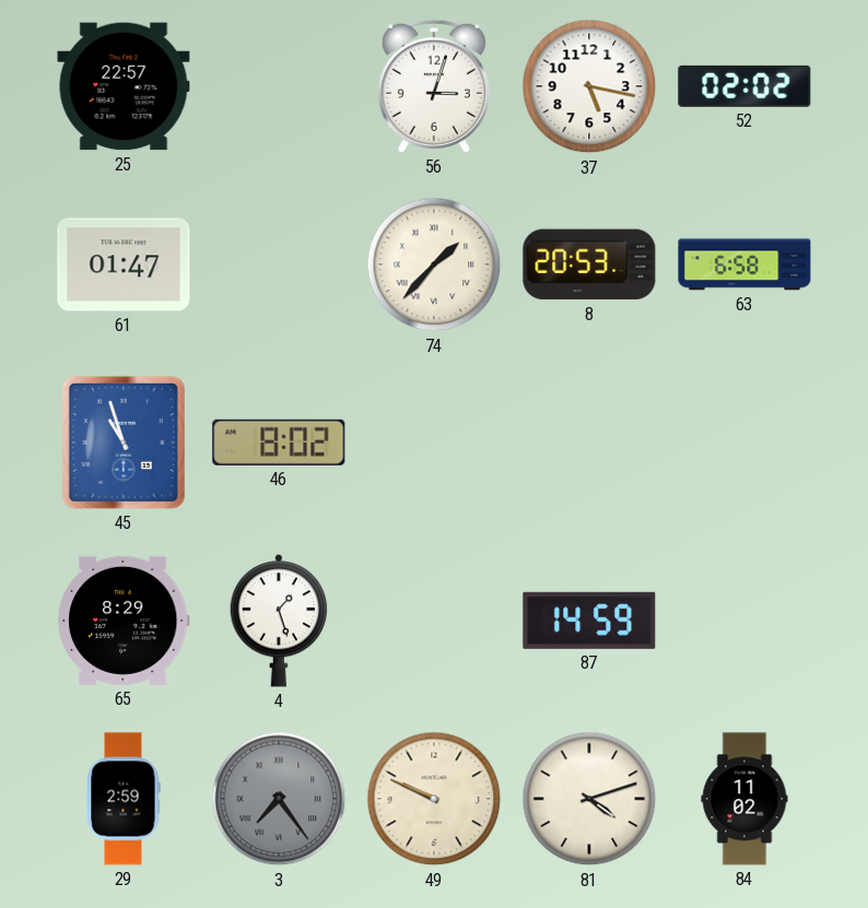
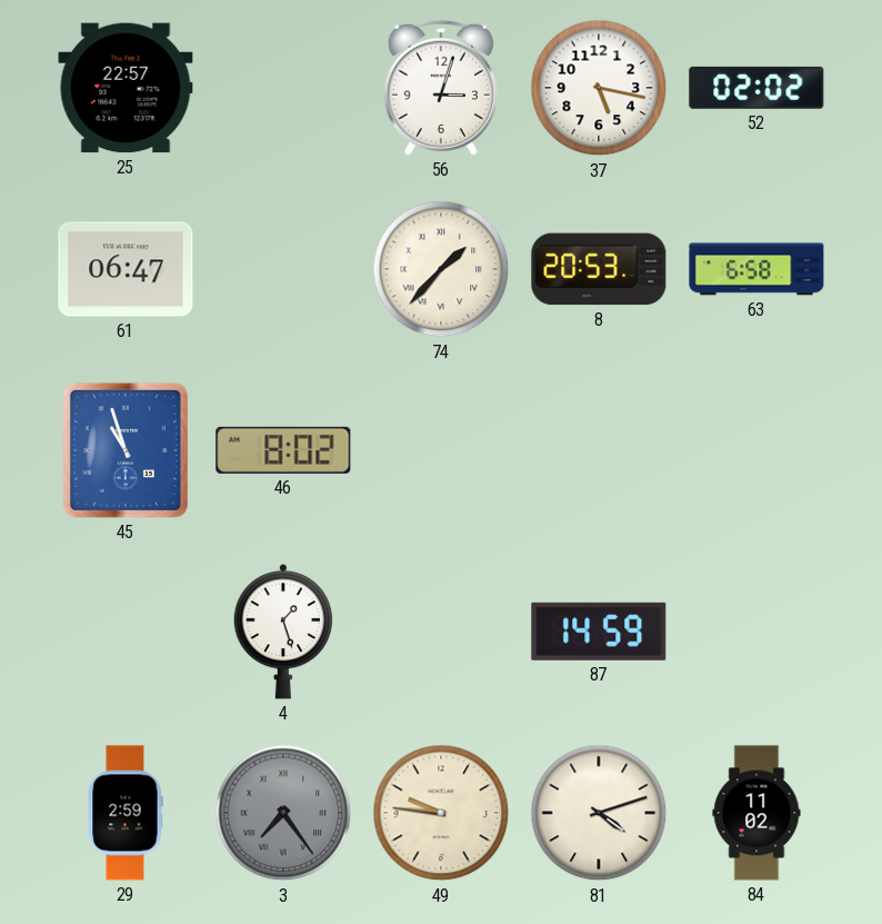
61: 01:47 -> 06:47 (126, 269)
65: 8:29 -> none (125, 621)
49: 9:49 -> 9:46 (441, 813)
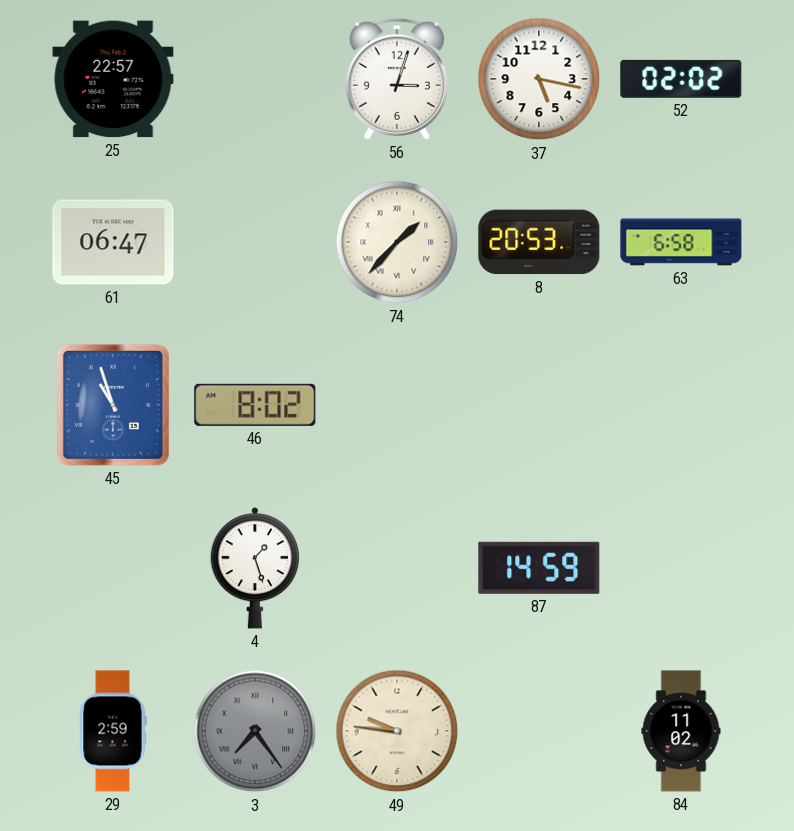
81: 4:12 -> none (599, 813)
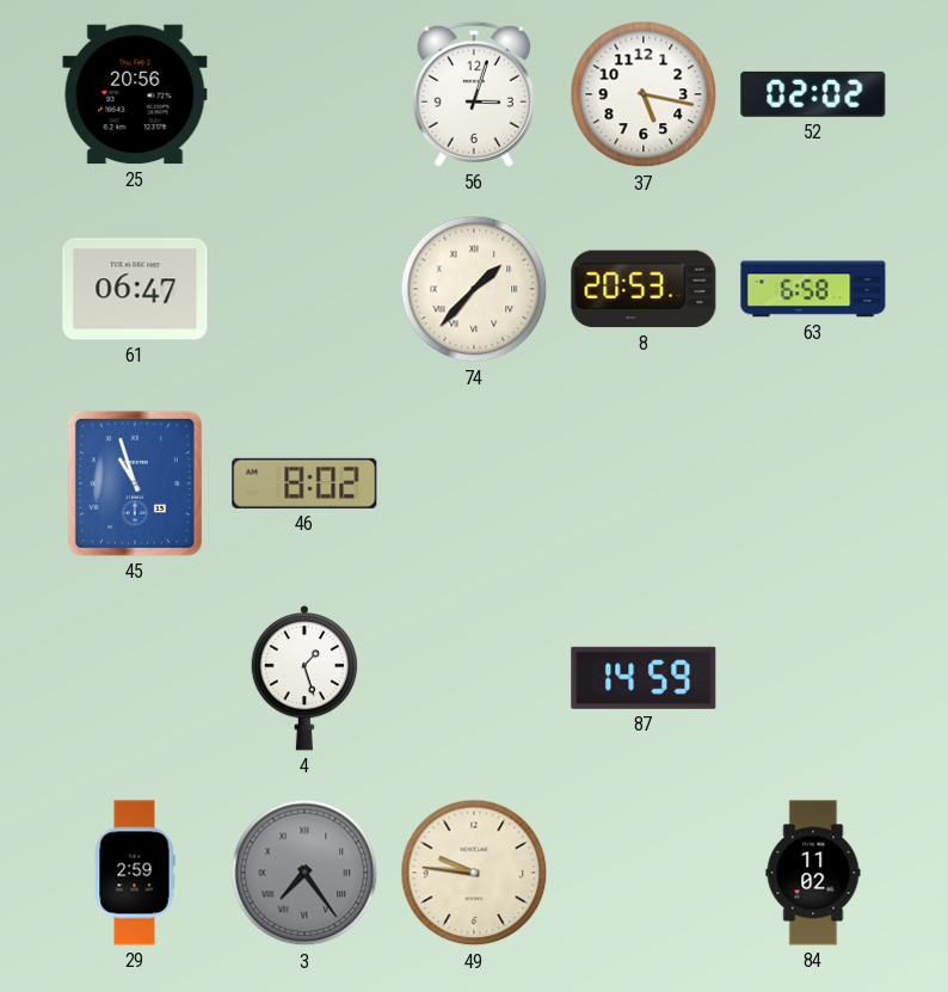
25: 22:57 -> 20:56 (135, 94)
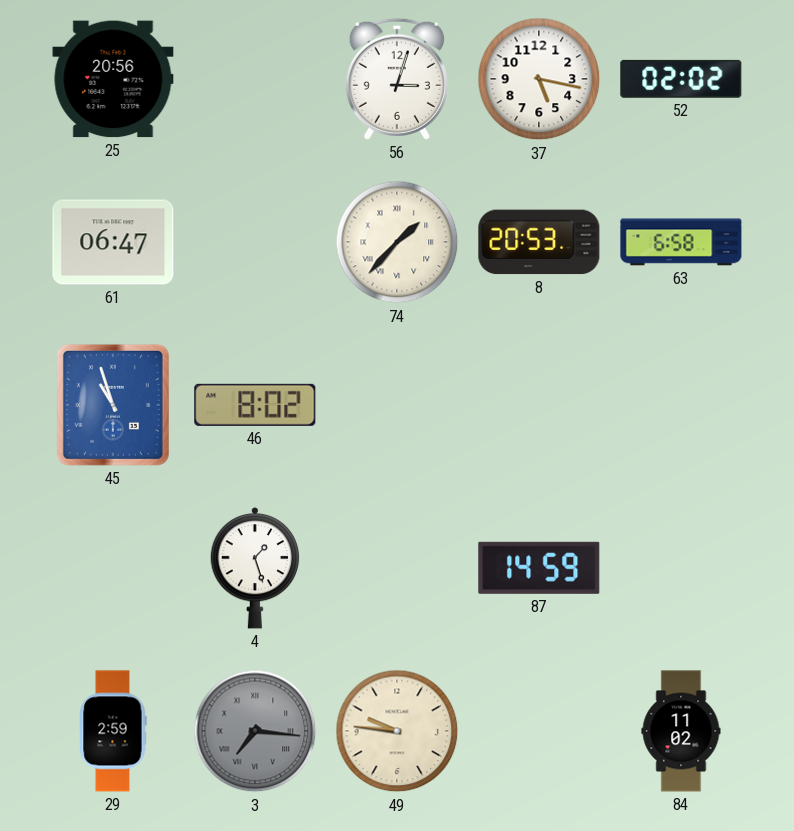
3: 7:24 -> 7:16 (255, 731)
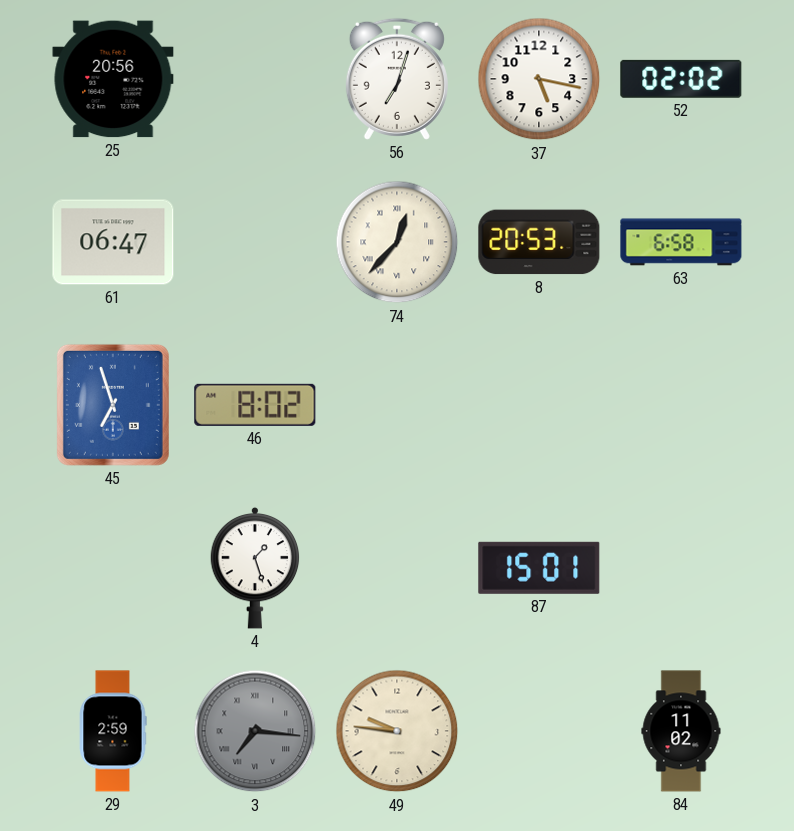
56: 3:03 -> 7:03 (397, 79)
74: 1:37 -> 12:37 (397, 242)
45: 10:57 -> 6:57 (113, 405)
87: 14:59 -> 15:01 (539, 568)
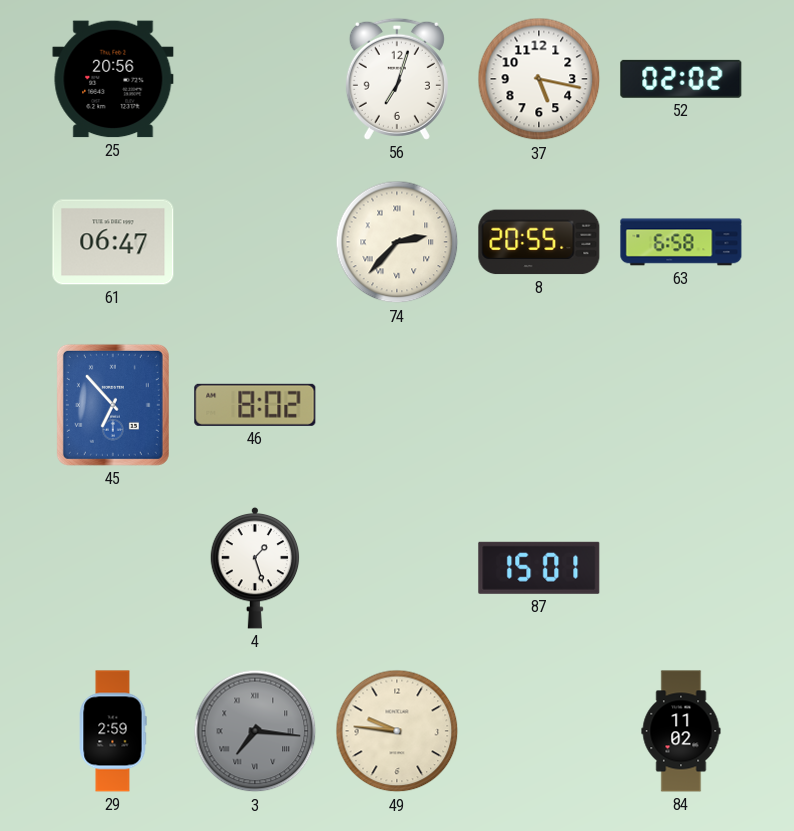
74: 12:37 -> 2:37 (397, 242)
8: 20:53 -> 20:55 (539, 242)
45: 6:57 -> 6:53 (113, 405)
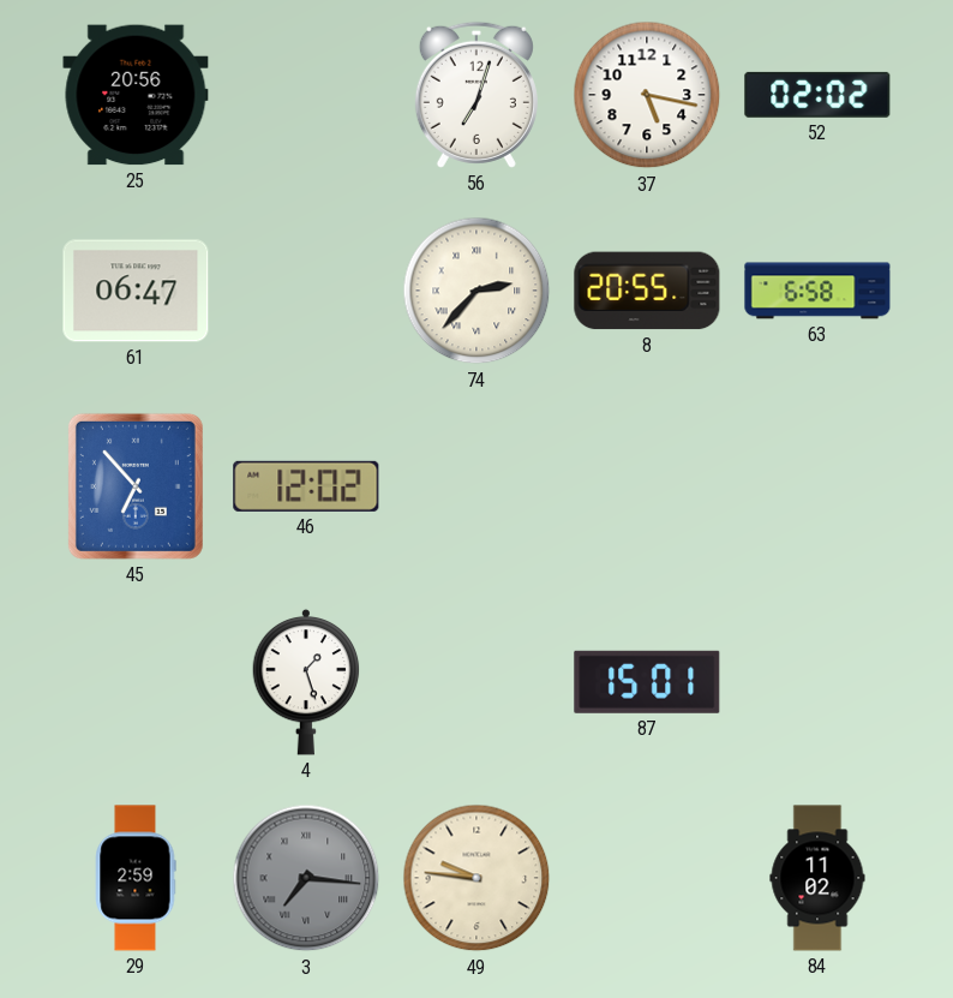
46: 8:02 -> 12:02 (306, 486)
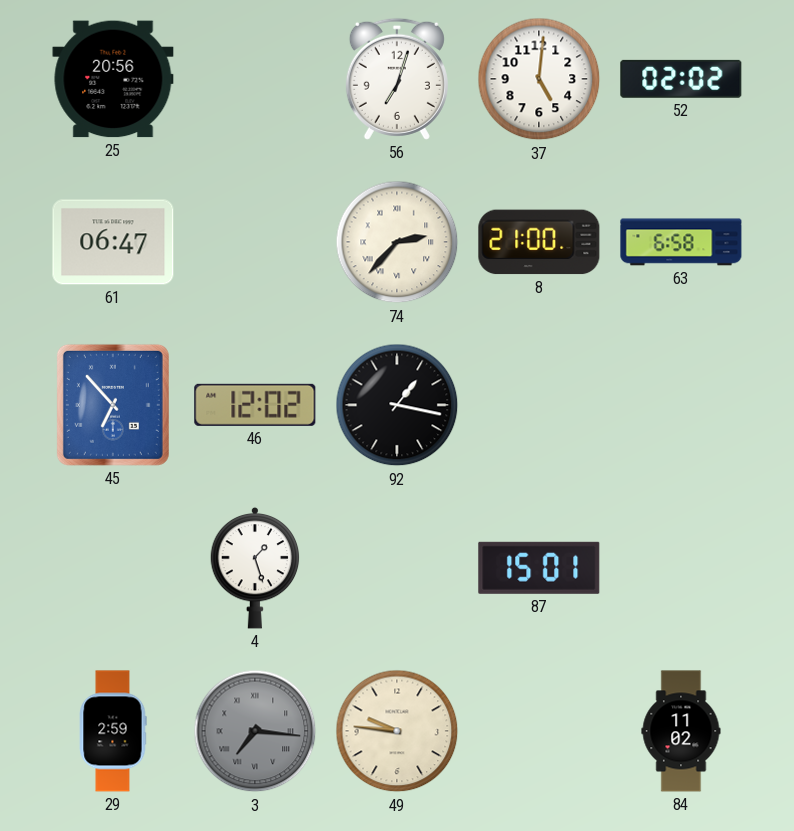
37: 5:17 -> 5:01 (539, 79)
8: 20:55 -> 21:00 (539, 242)
92: none -> 1:17 (397, 405)
